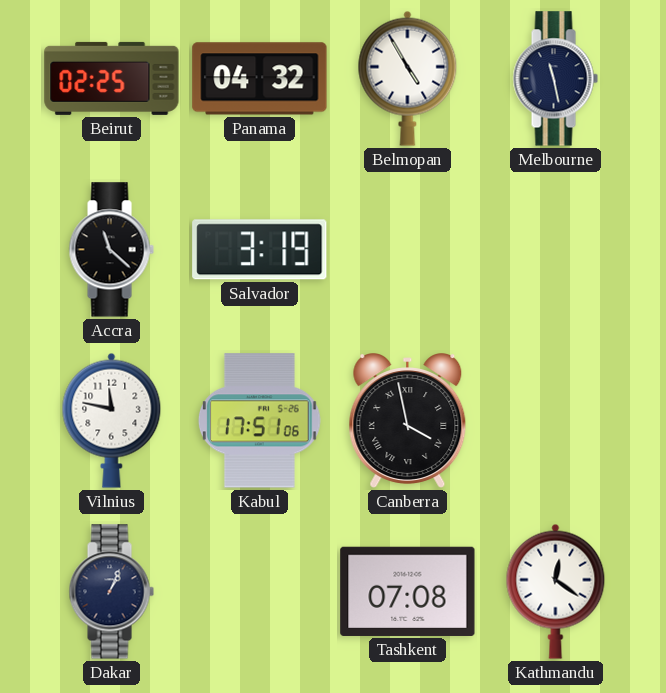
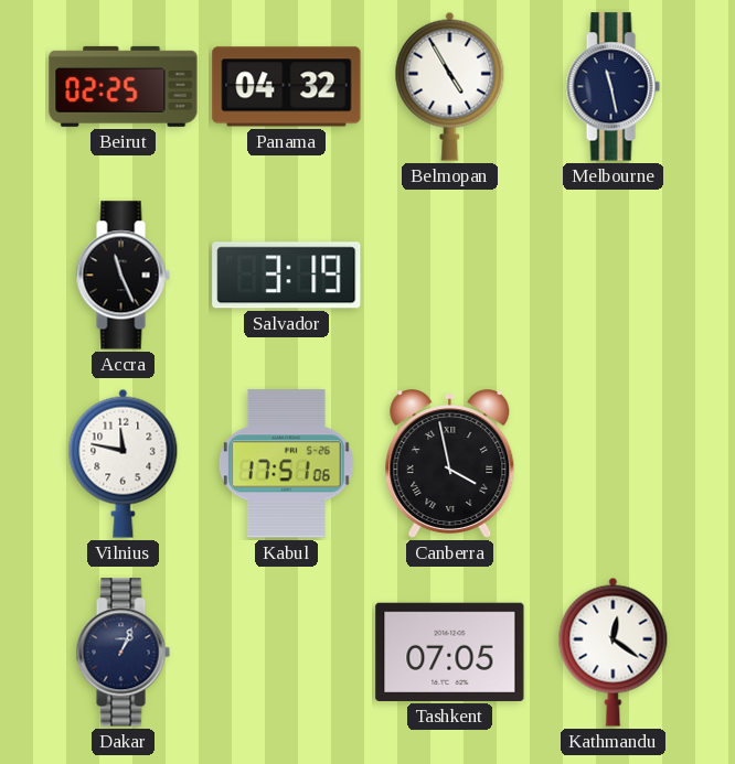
Accra: 11:22 -> 11:26 (122, 276)
Tashkent: 07:08 -> 07:05 (450, 652)
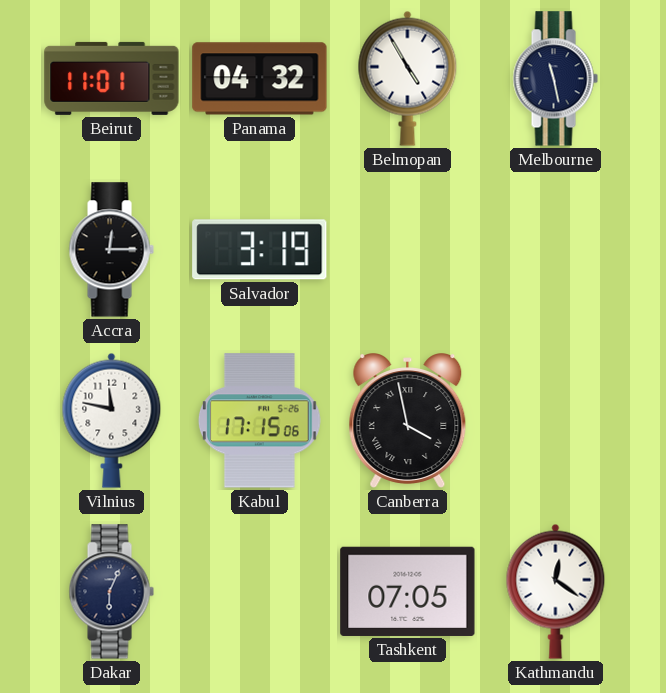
Beirut: 02:25 -> 11:01 (112, 78)
Accra: 11:26 -> 12:15 (111, 250)
Kabul: 17:51 -> 17:15 (259, 421)
Dakar: 1:04 -> 6:04 (111, 592)
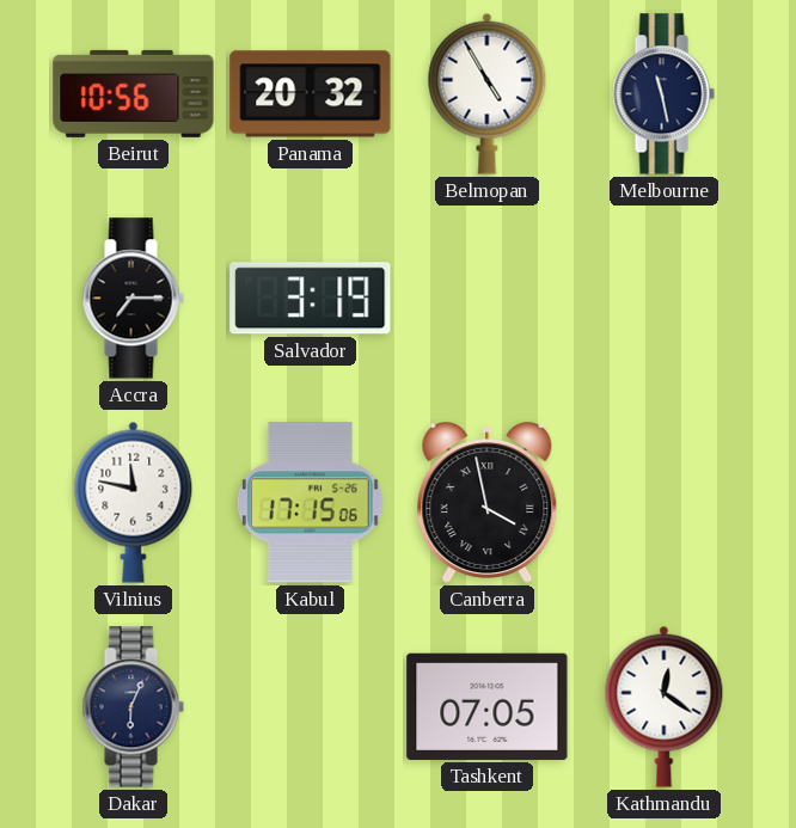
Beirut: 11:01 -> 10:56 (134, 93)
Panama: 04:32 -> 20:32 (311, 94)
Accra: 12:15 -> 7:15 (133, 299)
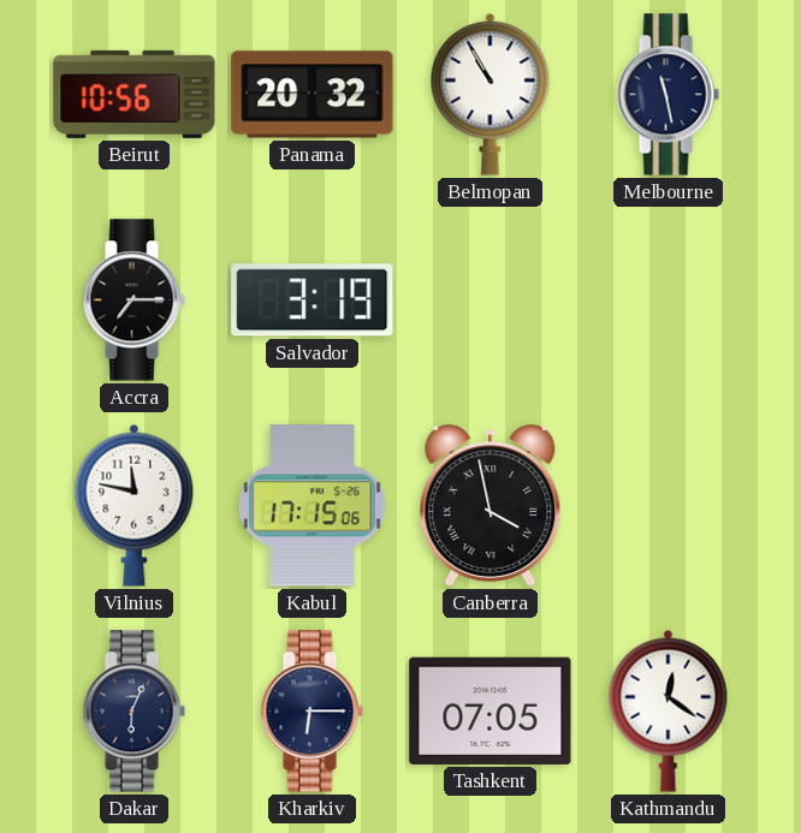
Belmopan: 4:55 -> 10:55 (491, 94)
Kharkiv: none -> 6:15 (311, 712)
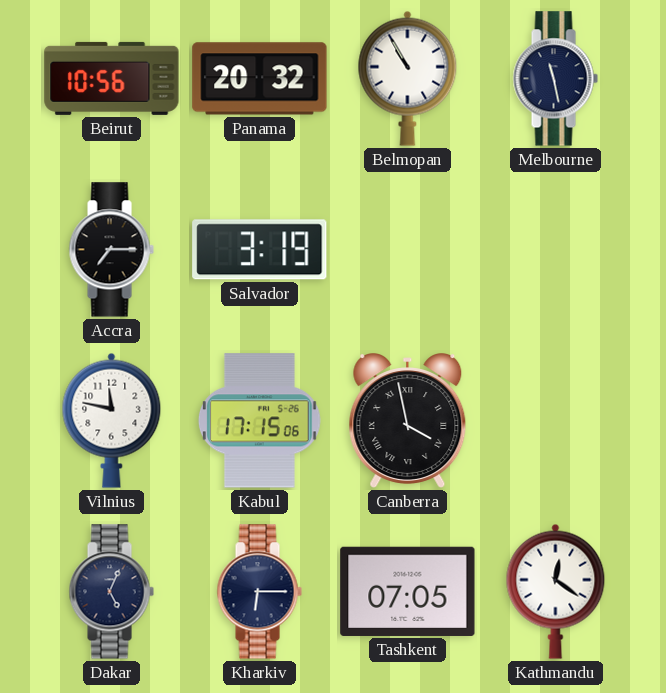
Dakar: 6:04 -> 5:04 (111, 592)
